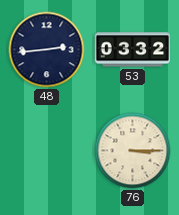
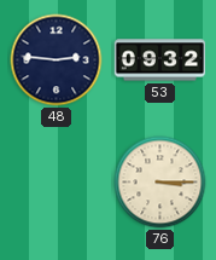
48: 2:44 -> 2:46 (57, 60)
53: 03:32 -> 09:32 (160, 60)
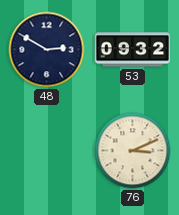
48: 2:46 -> 2:50 (47, 50)
76: 3:15 -> 3:11 (133, 151)
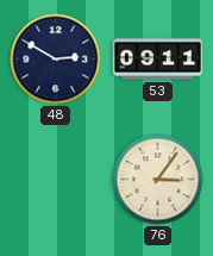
53: 09:32 -> 09:11 (158, 60)
76: 3:11 -> 3:06 (158, 180)
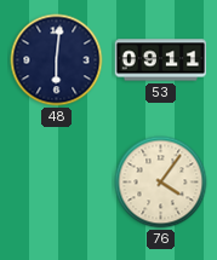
48: 2:50 -> 6:01 (57, 60)
76: 3:06 -> 4:06 (161, 183)
